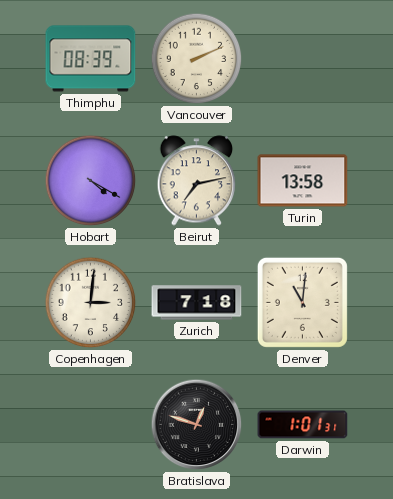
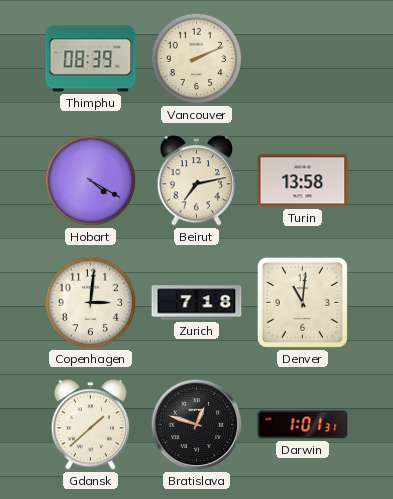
Gdansk: none -> 1:38 (91, 425)
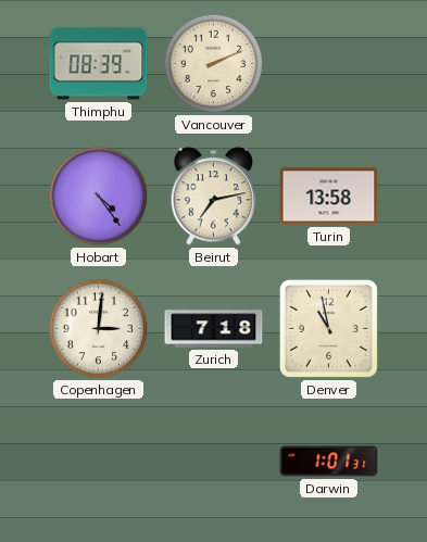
Hobart: 4:20 -> 4:24 (99, 197)
Denver: 11:01 -> 10:58 (328, 328)
Gdansk: 1:38 -> none (91, 425)
Bratislava: 12:48 -> none (197, 425)
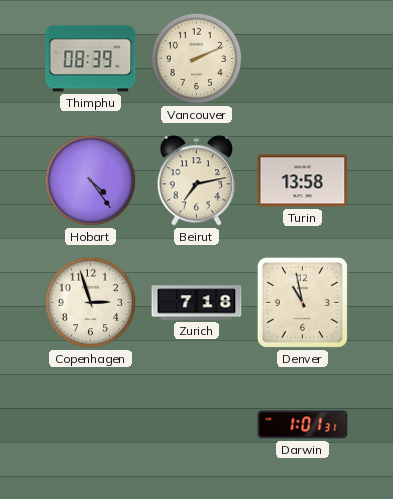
Copenhagen: 3:01 -> 2:57 (91, 303)
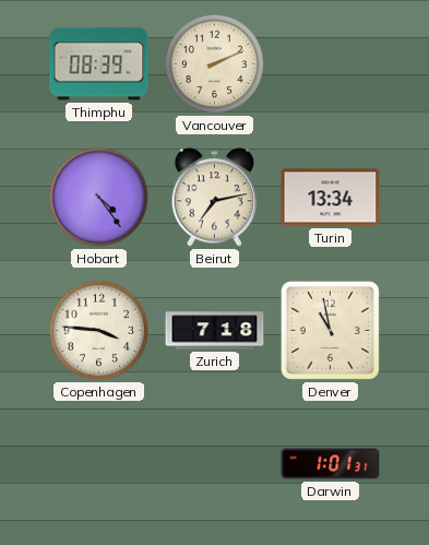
Turin: 13:58 -> 13:34 (331, 198)
Copenhagen: 2:57 -> 3:46 (99, 331)
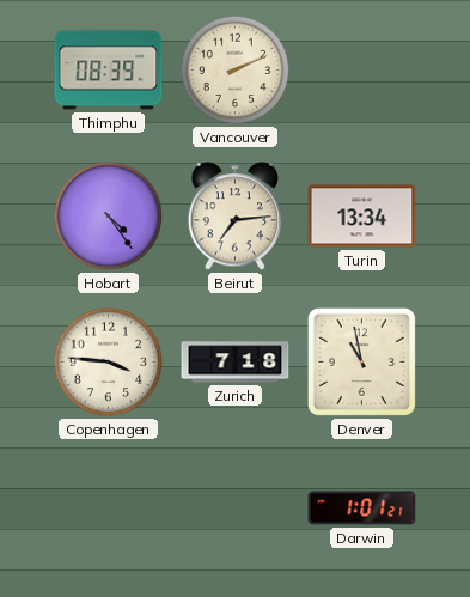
Beirut: 7:13 -> 7:14 (236, 217)
Darwin: 1:01:31 -> 1:01:21 (362, 508)
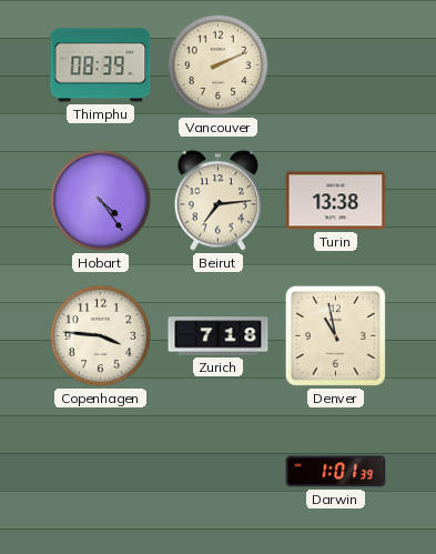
Turin: 13:34 -> 13:38 (336, 201)
Darwin: 1:01:21 -> 1:01:39 (336, 472)
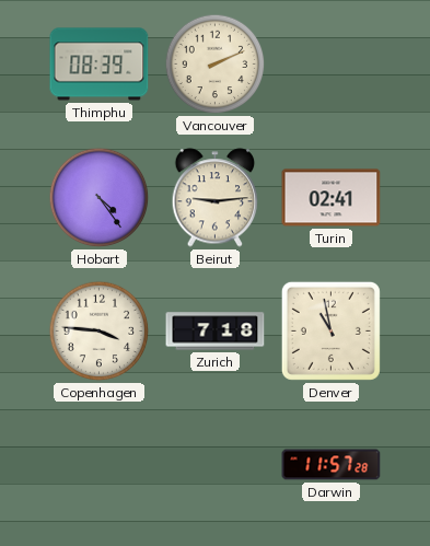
Beirut: 7:14 -> 9:14 (216, 198)
Turin: 13:38 -> 02:41 (332, 198)
Darwin: 1:01 -> 11:57 (332, 465)
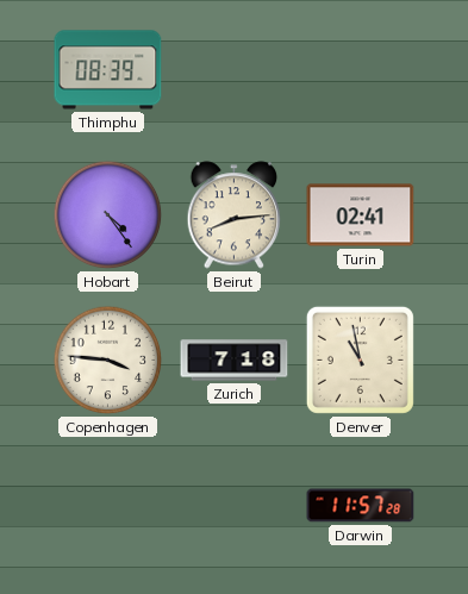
Vancouver: 2:11 -> none (216, 65)
Beirut: 9:14 -> 8:14 (235, 215)
